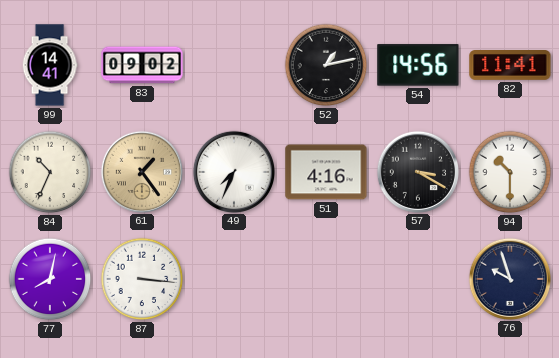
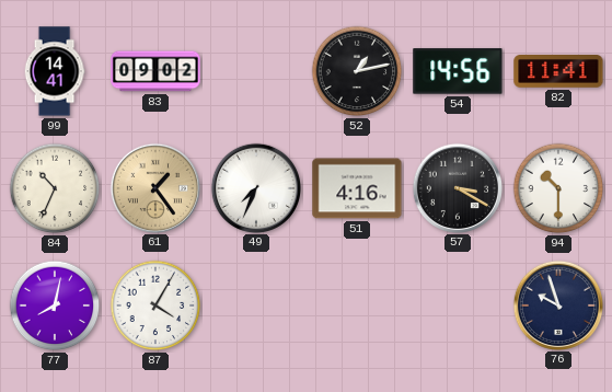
87: 3:16 -> 4:05 (155, 305)
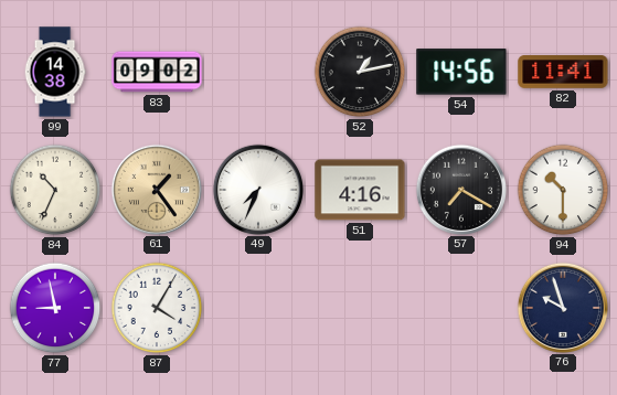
99: 14:41 -> 14:38 (55, 72)
57: 3:20 -> 7:20 (460, 189)
77: 8:02 -> 8:58 (55, 308)
